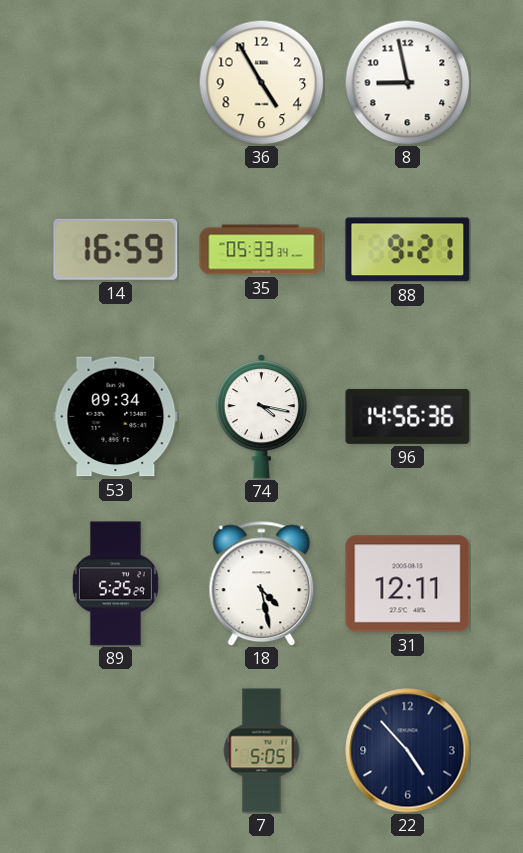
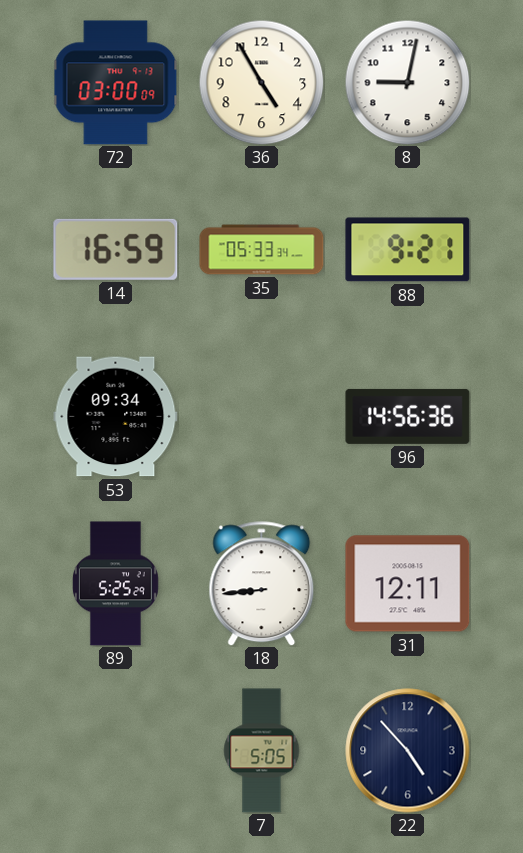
72: none -> 03:00 (116, 83)
8: 8:58 -> 9:02 (407, 82)
74: 4:17 -> none (261, 417)
18: 4:28 -> 8:44 (262, 584)
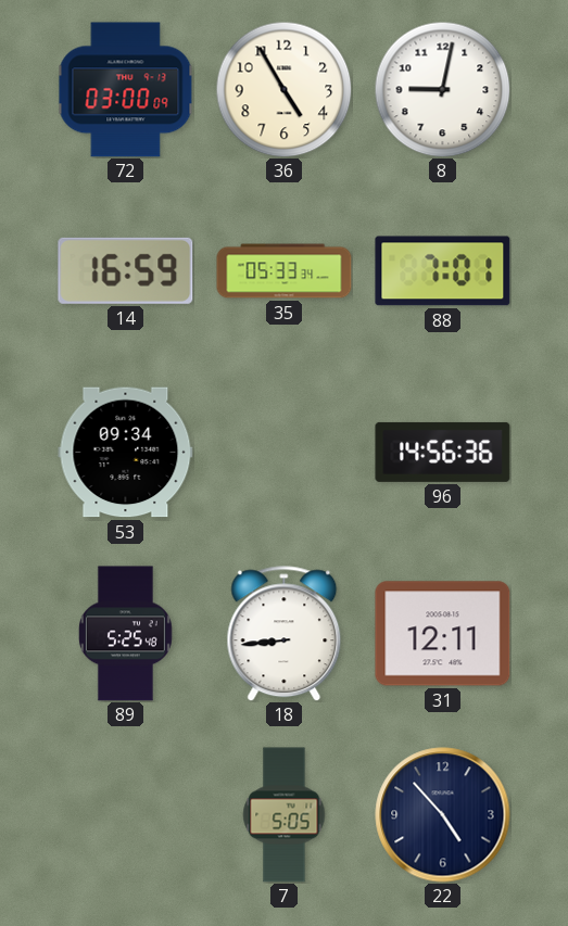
88: 9:21 -> 7:01 (443, 271)
89: 5:25:29 -> 5:25:48 (125, 634)
